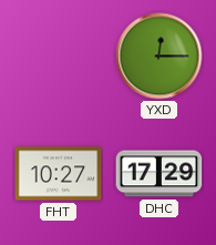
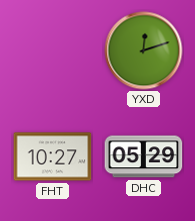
YXD: 12:15 -> 12:12 (144, 51)
DHC: 17:29 -> 05:29 (144, 157)
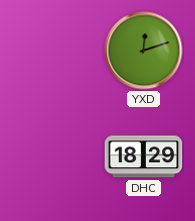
FHT: 10:27 -> none (53, 157)
DHC: 05:29 -> 18:29 (144, 157)
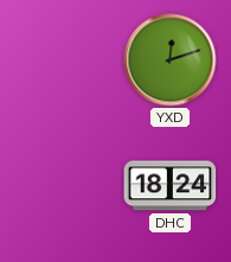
DHC: 18:29 -> 18:24 (171, 186)
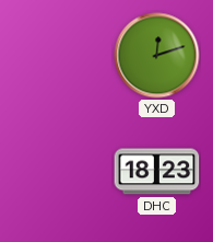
DHC: 18:24 -> 18:23 (157, 172)
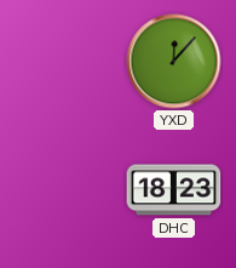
YXD: 12:12 -> 12:07 (174, 62)
